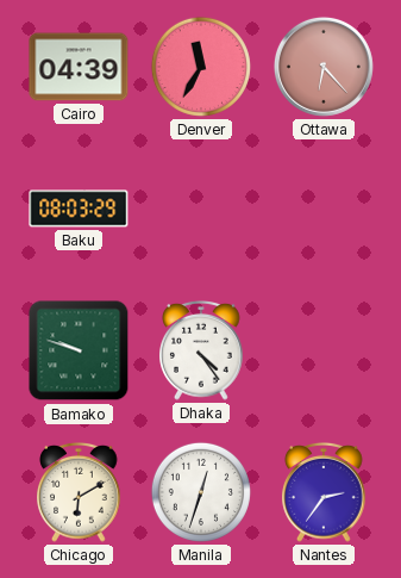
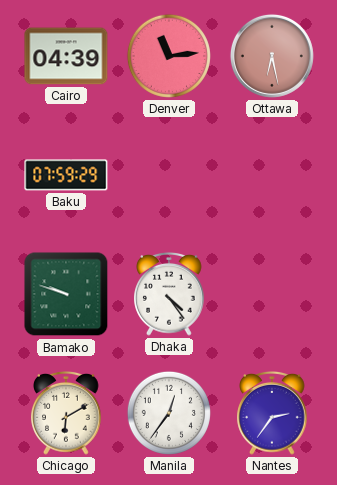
Denver: 11:35 -> 11:14 (169, 56)
Ottawa: 6:23 -> 6:28 (272, 56)
Baku: 08:03 -> 07:59 (66, 175)
Manila: 12:33 -> 12:36 (169, 413)
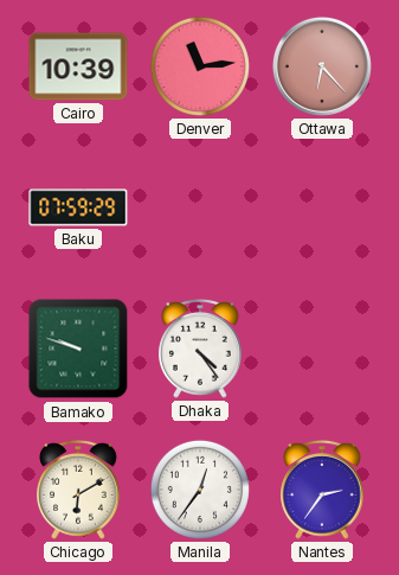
Cairo: 04:39 -> 10:39 (78, 66)
Ottawa: 6:28 -> 6:23 (322, 66)
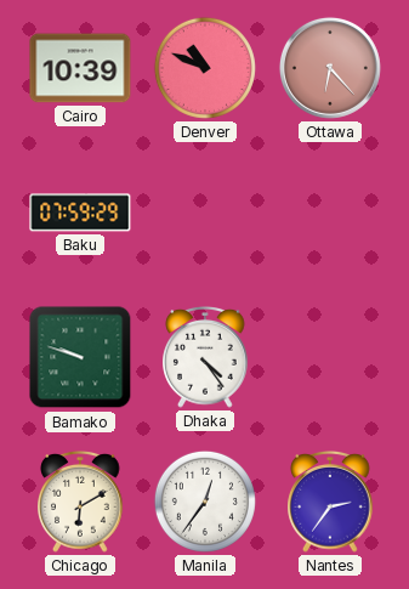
Denver: 11:14 -> 10:49 (205, 68)
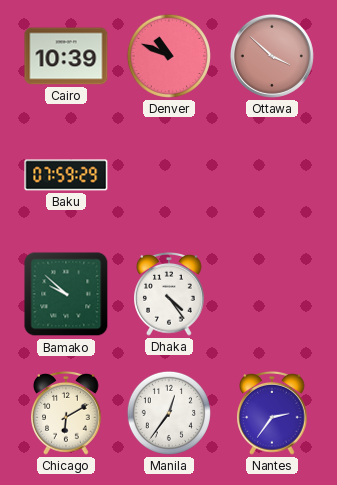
Ottawa: 6:23 -> 3:52 (272, 56)
Bamako: 9:48 -> 9:52 (66, 294)
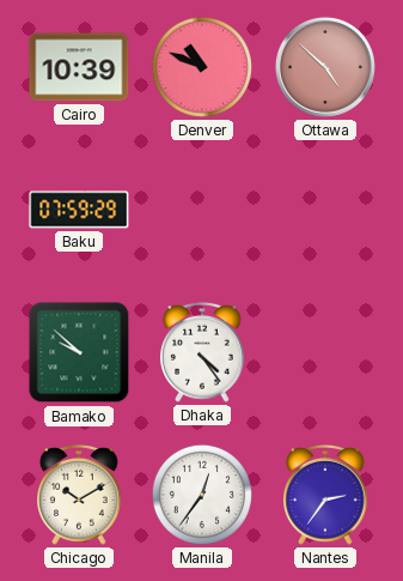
Ottawa: 3:52 -> 4:52 (325, 67)
Chicago: 6:10 -> 10:10 (79, 496)
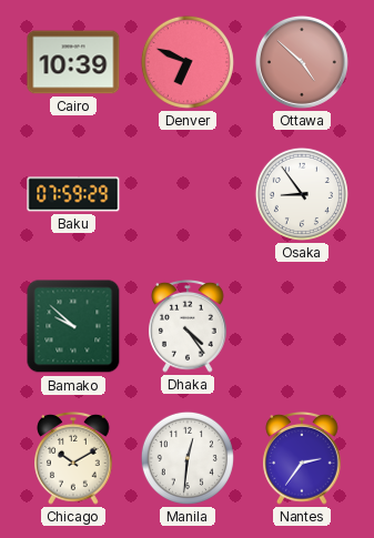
Denver: 10:49 -> 6:49 (188, 62)
Osaka: none -> 8:54 (302, 194)
Manila: 12:36 -> 12:31 (188, 458)
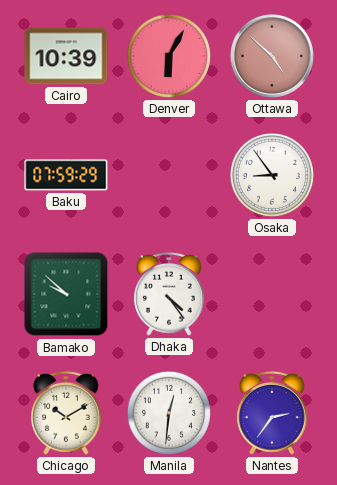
Denver: 6:49 -> 6:05 (169, 56)
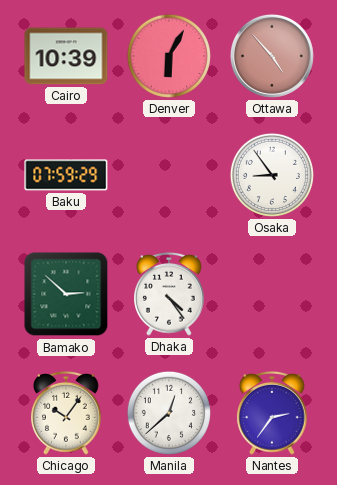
Ottawa: 4:52 -> 4:53 (272, 56)
Bamako: 9:52 -> 2:52 (66, 294)
Chicago: 10:10 -> 10:06 (66, 414)
Manila: 12:31 -> 12:38 (169, 413)
